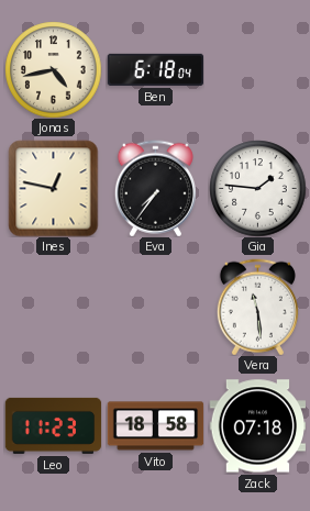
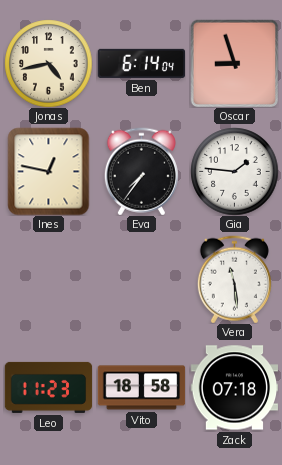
Ben: 6:18 -> 6:14 (141, 63)
Oscar: none -> 8:57 (234, 63)
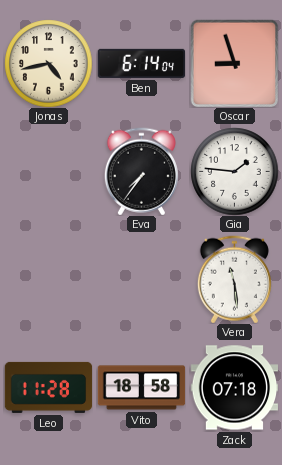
Ines: 12:47 -> none (49, 171)
Leo: 11:23 -> 11:28 (48, 387)
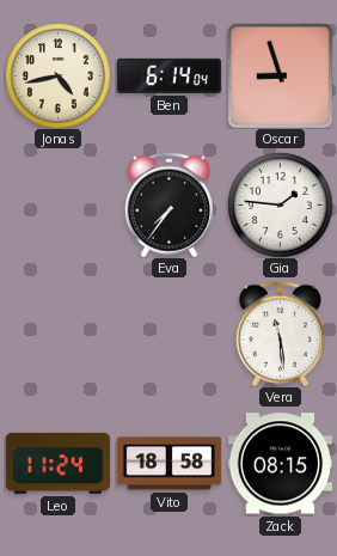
Leo: 11:28 -> 11:24 (57, 463)
Zack: 07:18 -> 08:15 (280, 464)
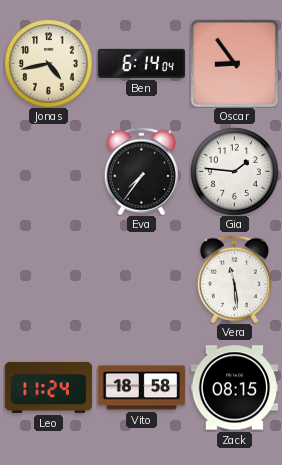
Oscar: 8:57 -> 8:54 (234, 63)
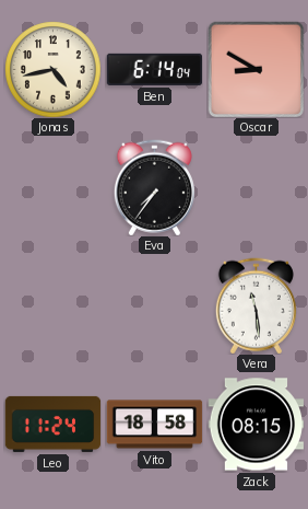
Oscar: 8:54 -> 8:50 (256, 69)
Gia: 1:46 -> none (234, 171)
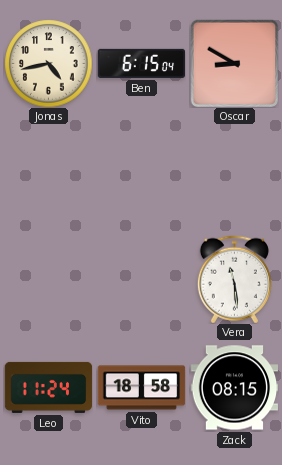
Ben: 6:14 -> 6:15 (141, 63)
Eva: 7:36 -> none (154, 187)
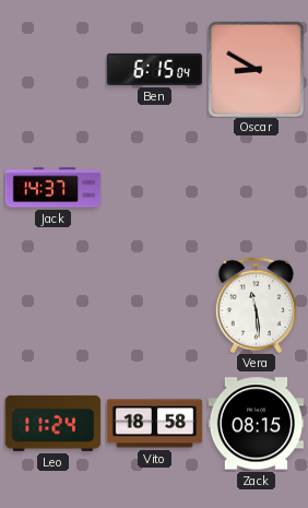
Jonas: 4:43 -> none (48, 63)
Jack: none -> 14:37 (52, 188)
